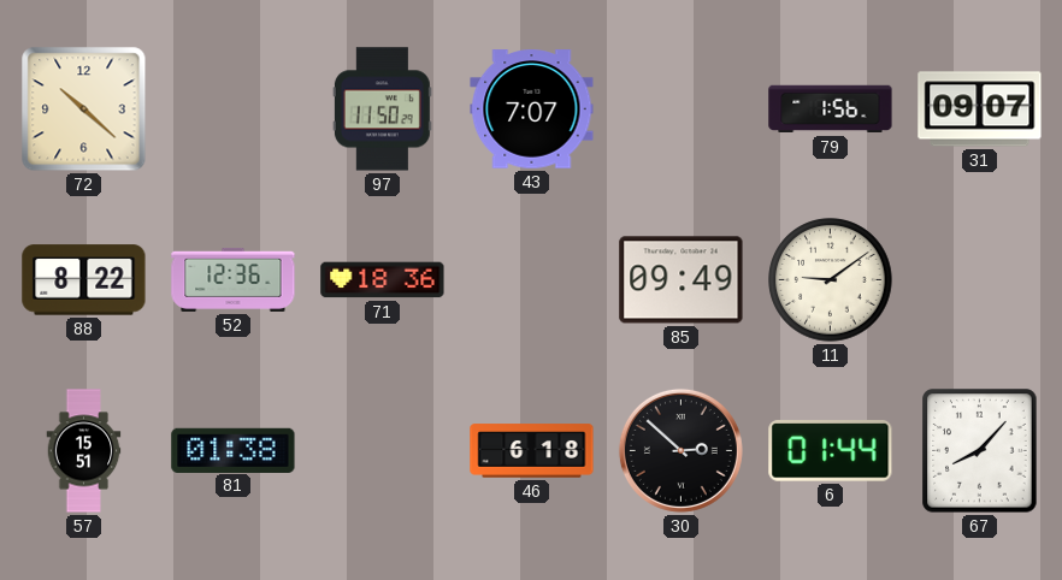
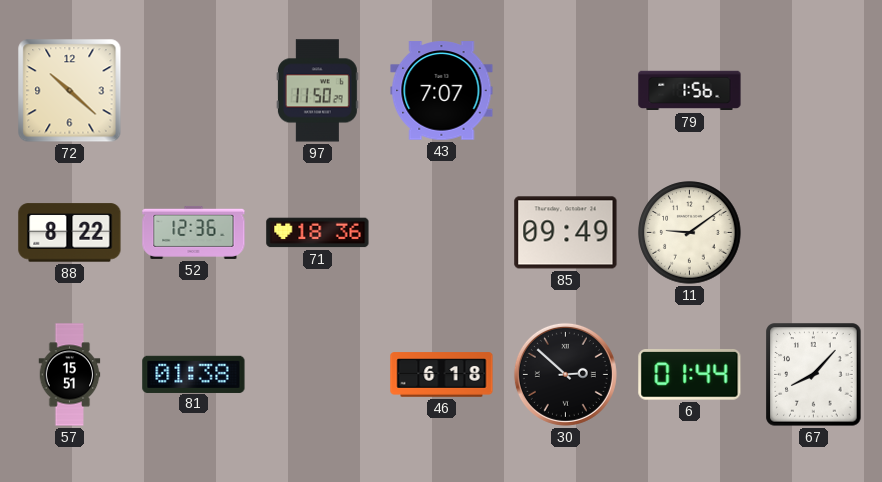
31: 09:07 -> none (980, 110)
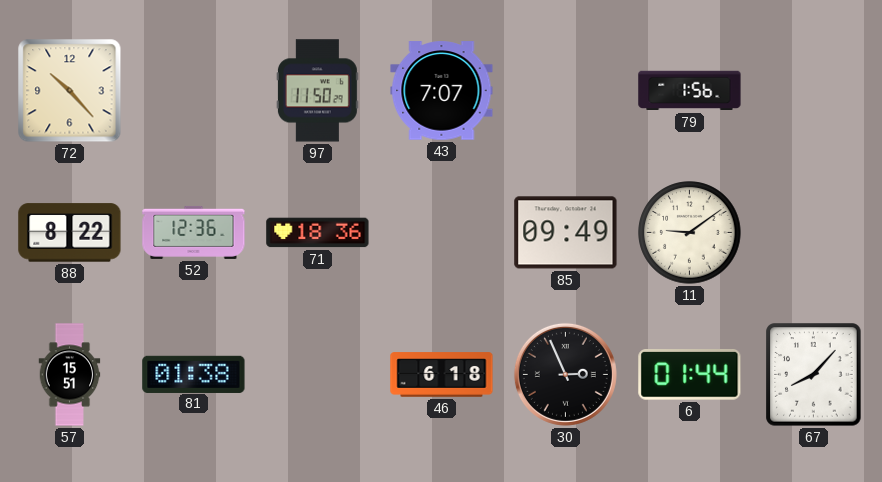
72: 10:22 -> 10:23 (70, 91)
30: 2:52 -> 2:56 (565, 374)
